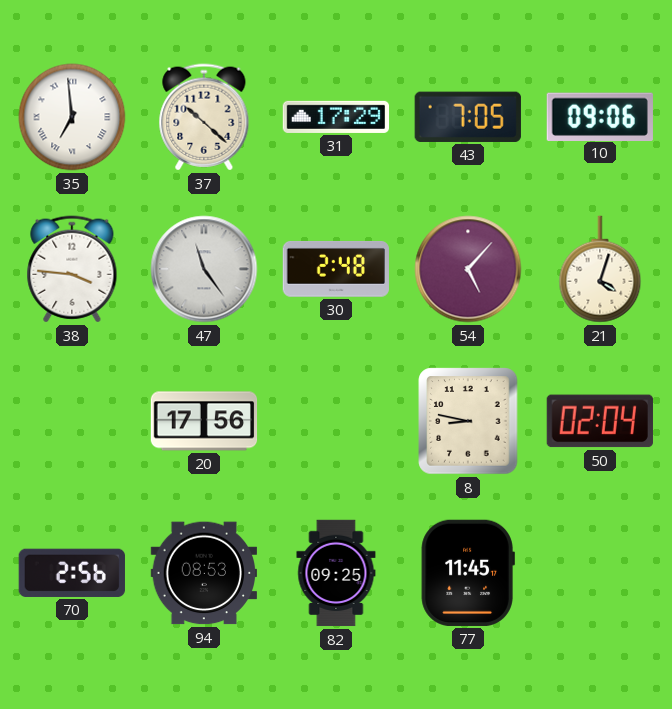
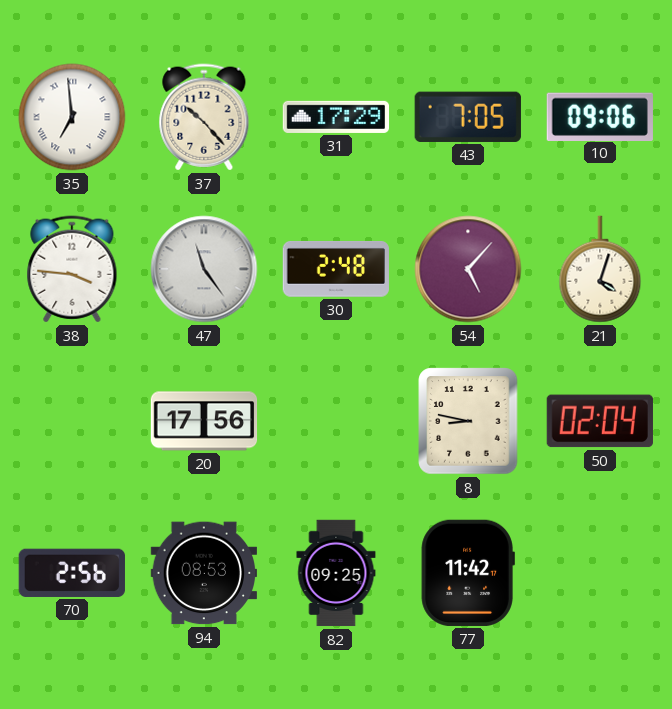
37: 10:22 -> 10:23 (204, 117)
77: 11:45 -> 11:42 (468, 573)
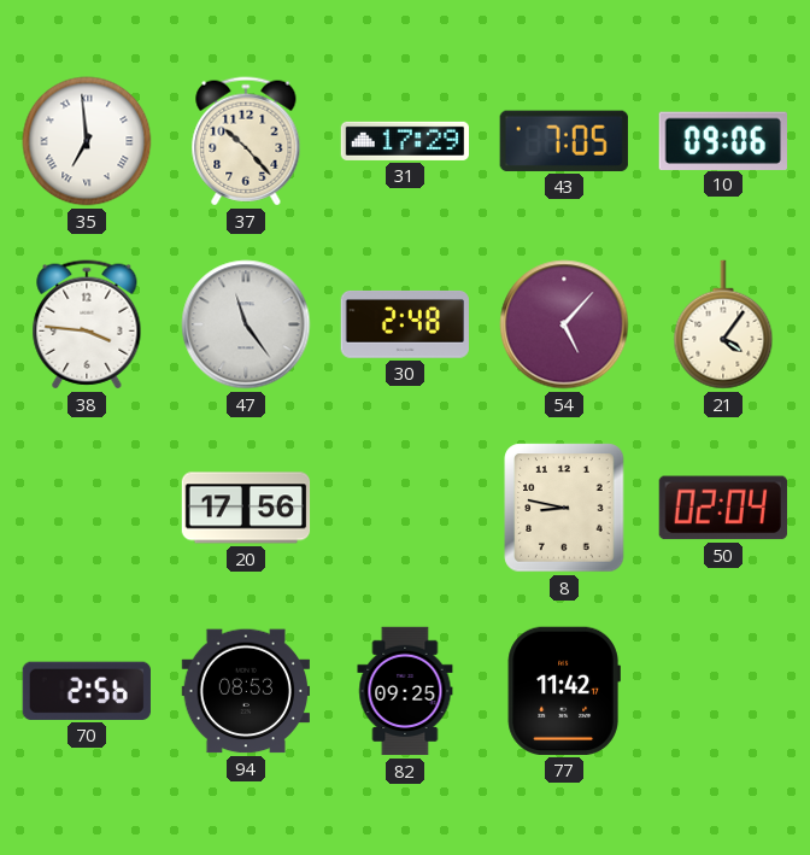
21: 4:03 -> 4:06 (723, 324)
